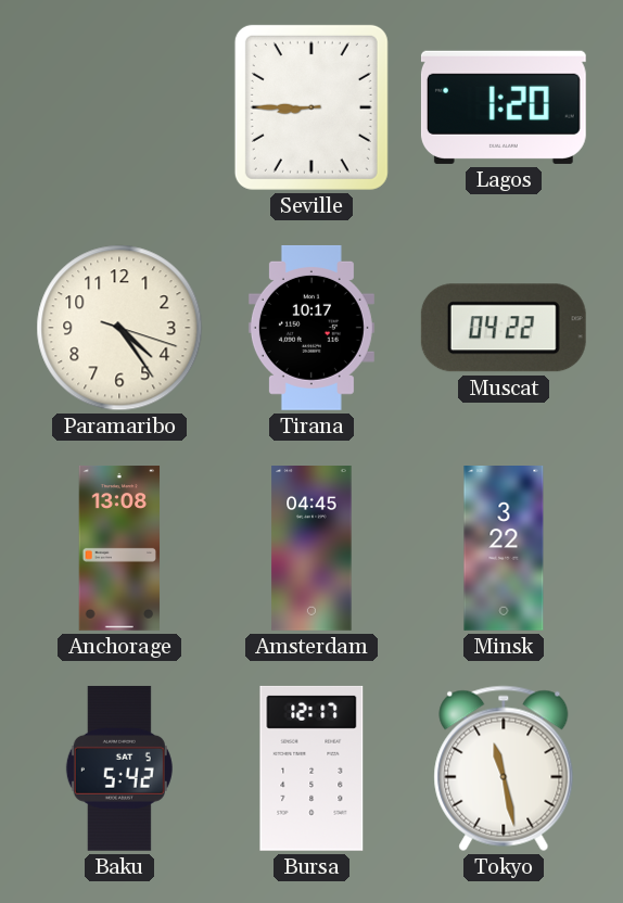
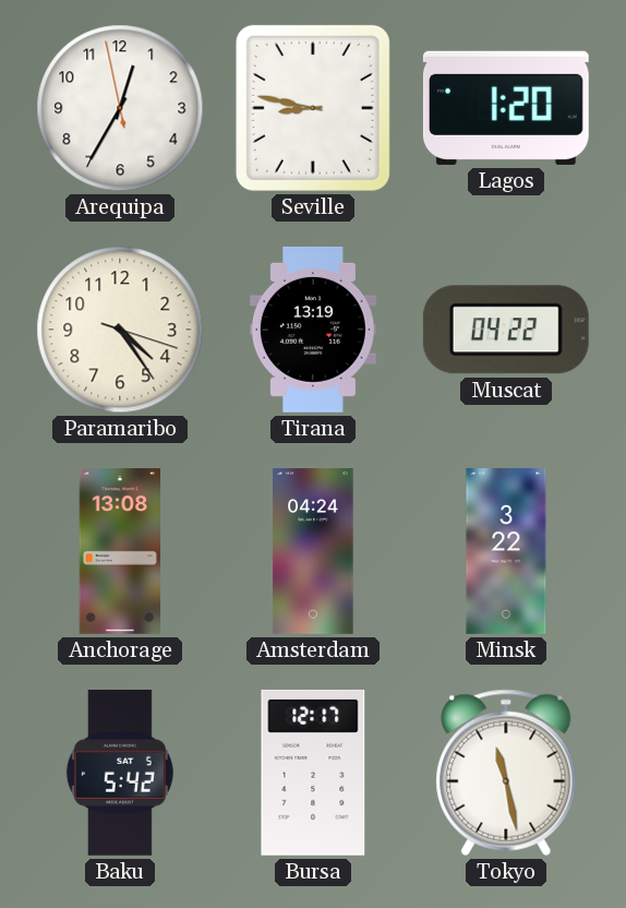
Arequipa: none -> 12:34 (120, 108)
Seville: 8:45 -> 8:47 (313, 108)
Tirana: 10:17 -> 13:19 (313, 330)
Amsterdam: 04:45 -> 04:24 (313, 552)
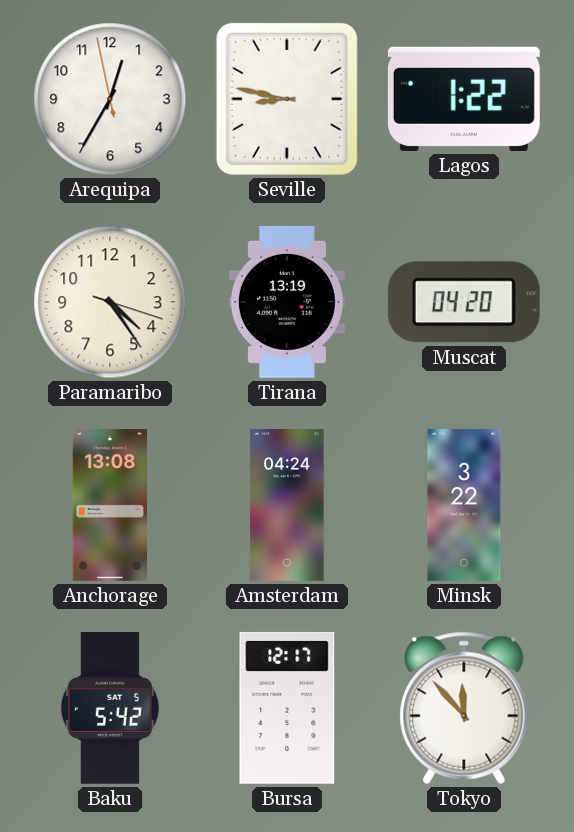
Lagos: 1:20 -> 1:22 (464, 99)
Muscat: 04:22 -> 04:20 (464, 302)
Tokyo: 11:28 -> 11:53 (464, 708)
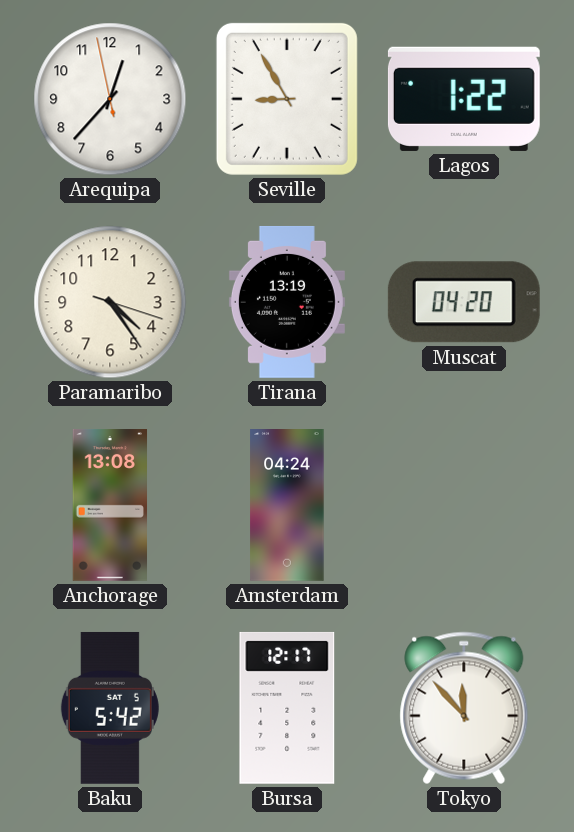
Arequipa: 12:34 -> 12:36 (110, 99)
Seville: 8:47 -> 8:55 (287, 99)
Minsk: 3:22 -> none (464, 506)
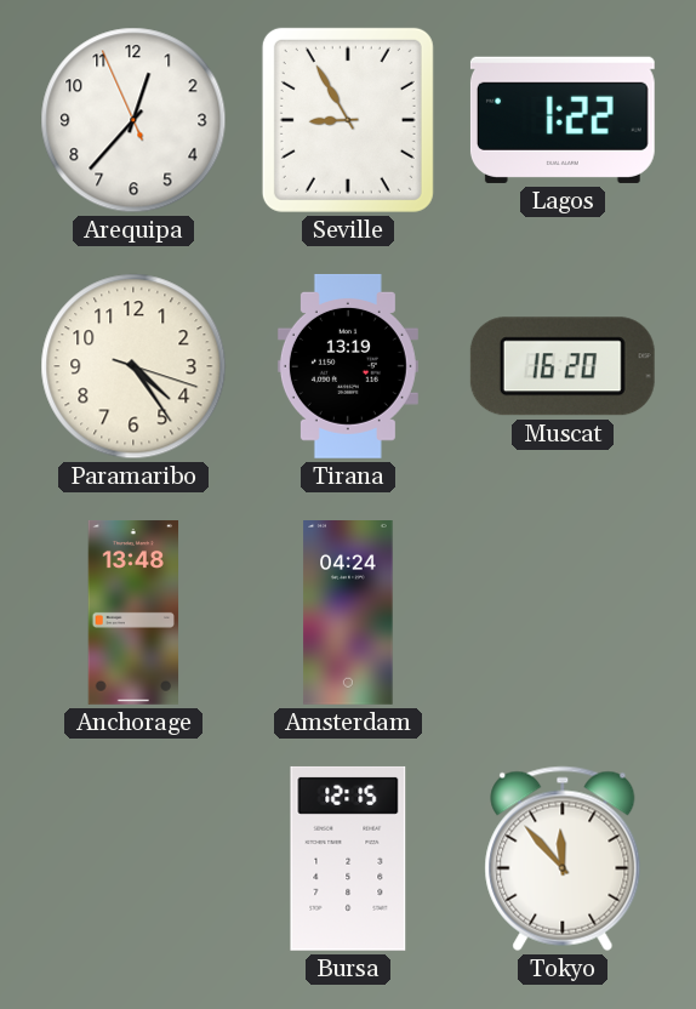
Arequipa: 12:36:58 -> 12:36:56 (133, 120)
Muscat: 04:20 -> 16:20 (563, 366)
Anchorage: 13:08 -> 13:48 (133, 614)
Baku: 5:42 -> none (110, 708)
Bursa: 12:17 -> 12:15 (348, 859)
